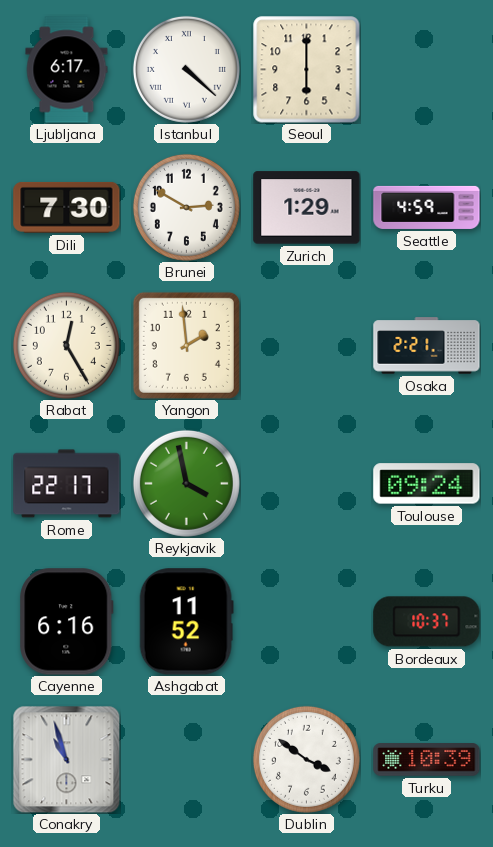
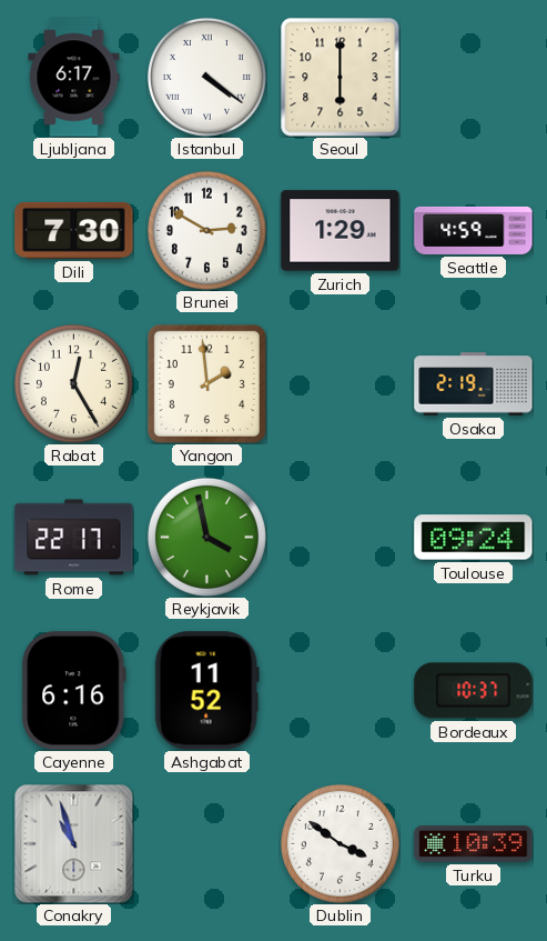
Istanbul: 4:22 -> 4:21 (206, 77)
Osaka: 2:21 -> 2:19 (474, 384)
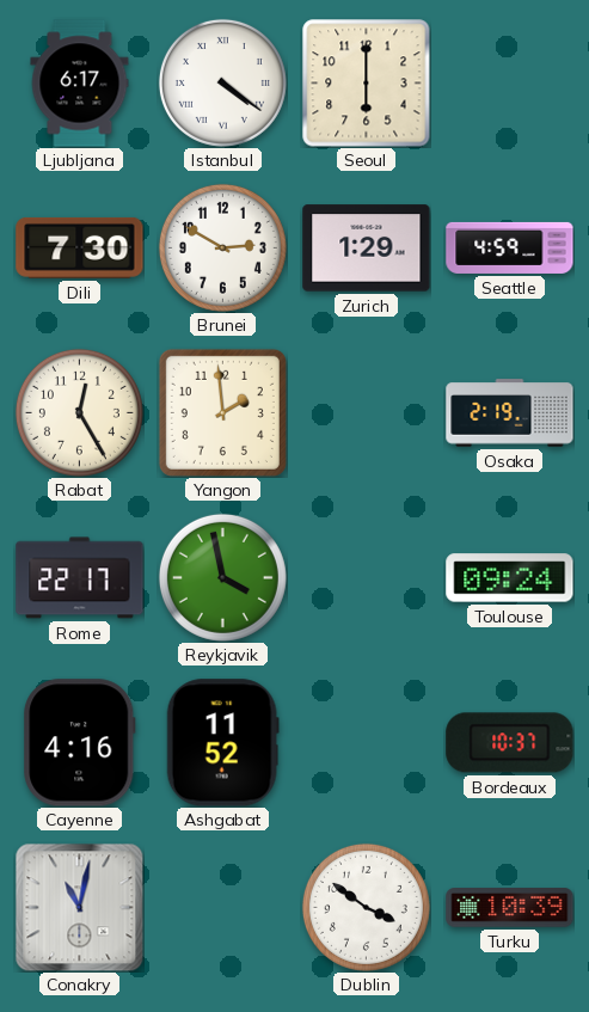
Cayenne: 6:16 -> 4:16 (80, 743)
Conakry: 10:57 -> 11:02 (79, 907)
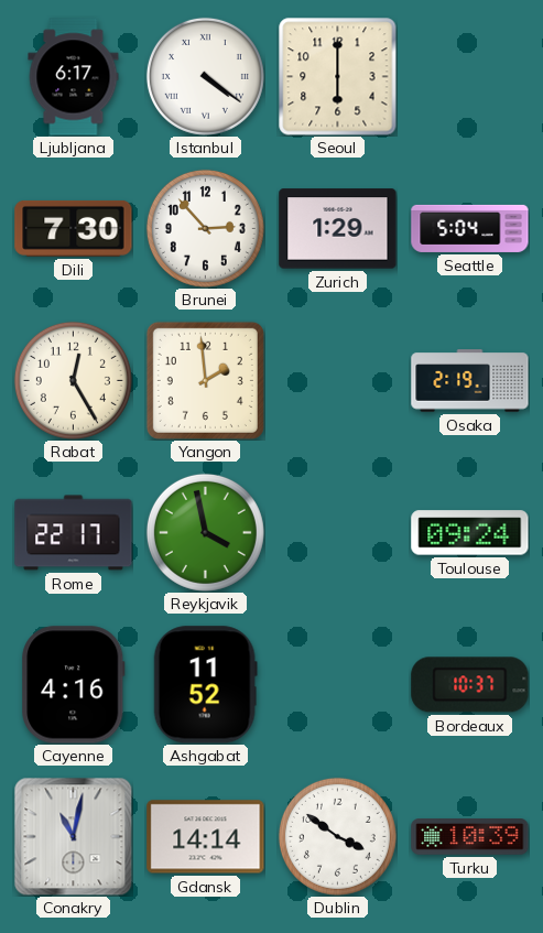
Brunei: 2:50 -> 2:53 (205, 228)
Seattle: 4:59 -> 5:04 (470, 228)
Gdansk: none -> 14:14 (206, 837)
